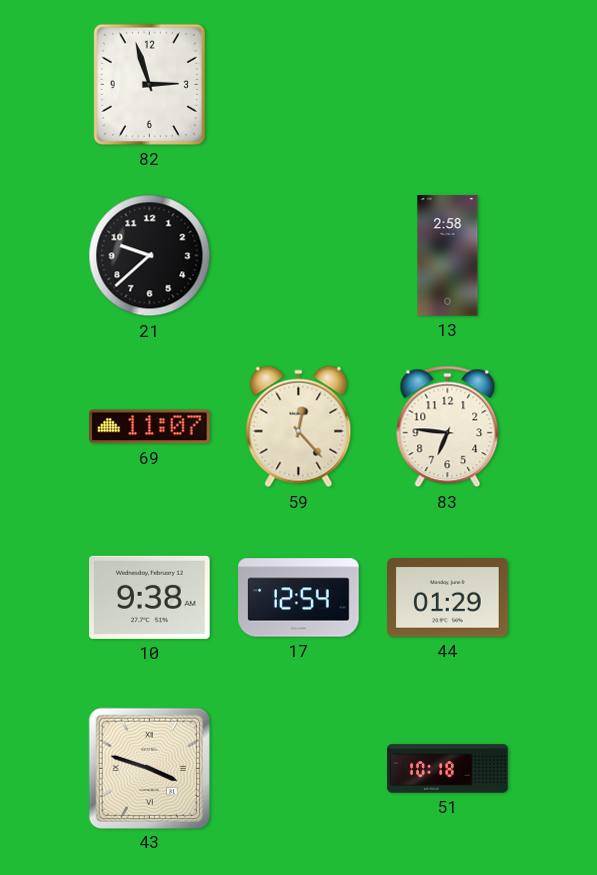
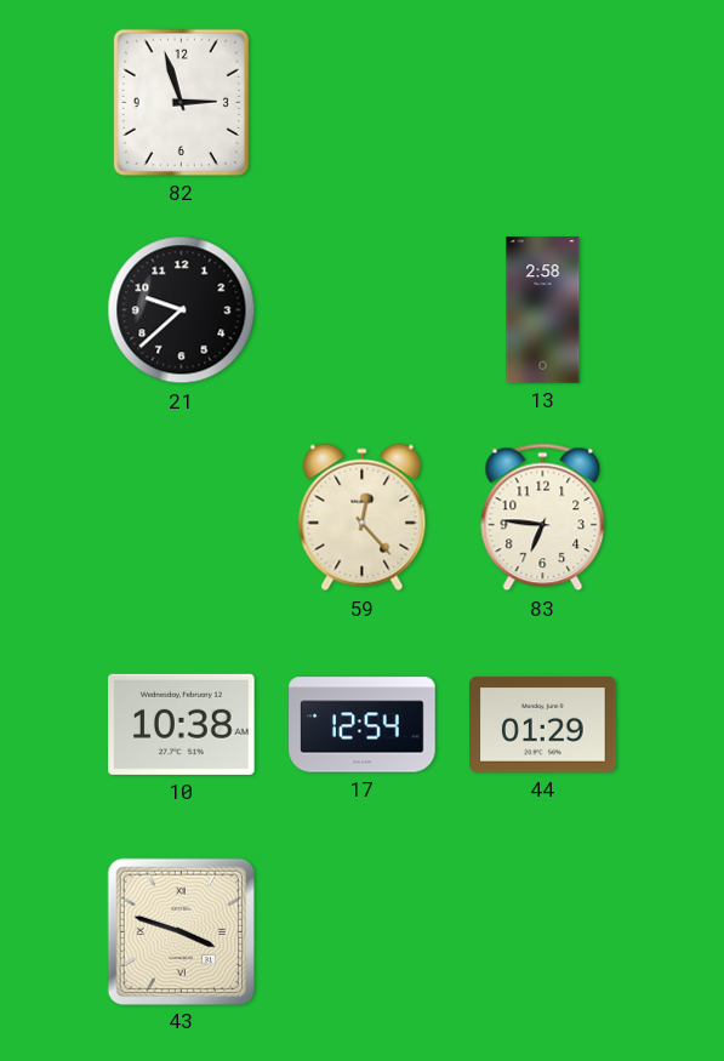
69: 11:07 -> none (150, 427)
10: 9:38 -> 10:38 (182, 724)
51: 10:18 -> none (448, 769)
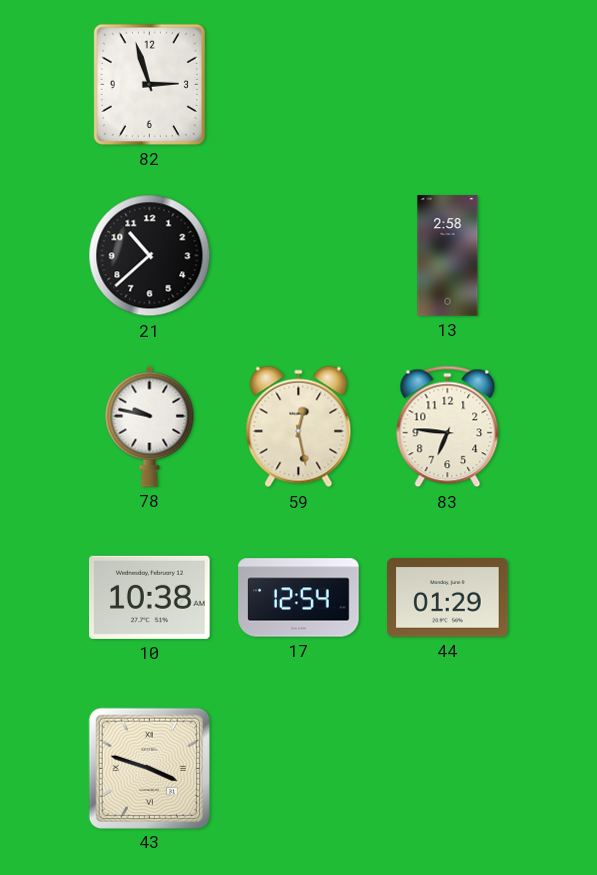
21: 9:38 -> 10:38 (150, 256)
78: none -> 9:47 (150, 426)
59: 12:23 -> 12:28 (299, 427)
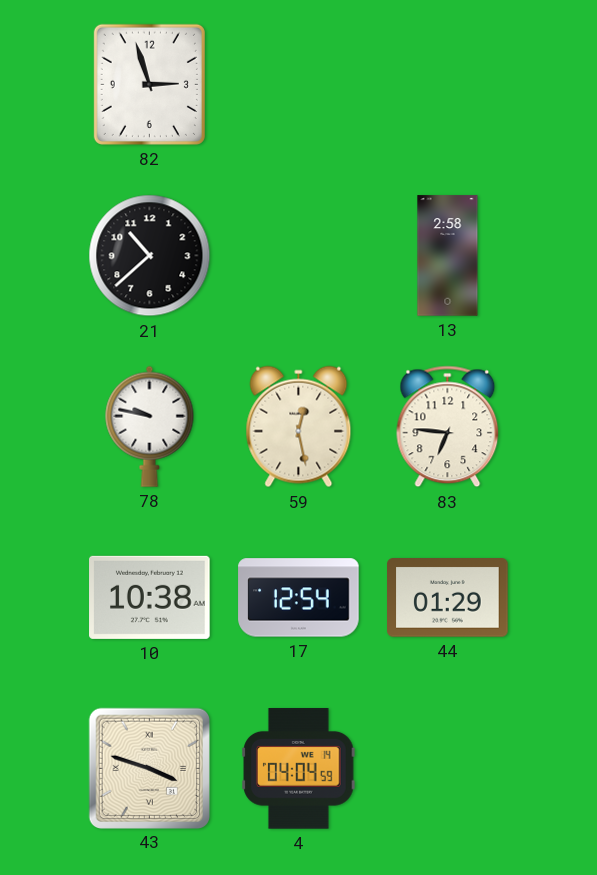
4: none -> 04:04 (299, 769)
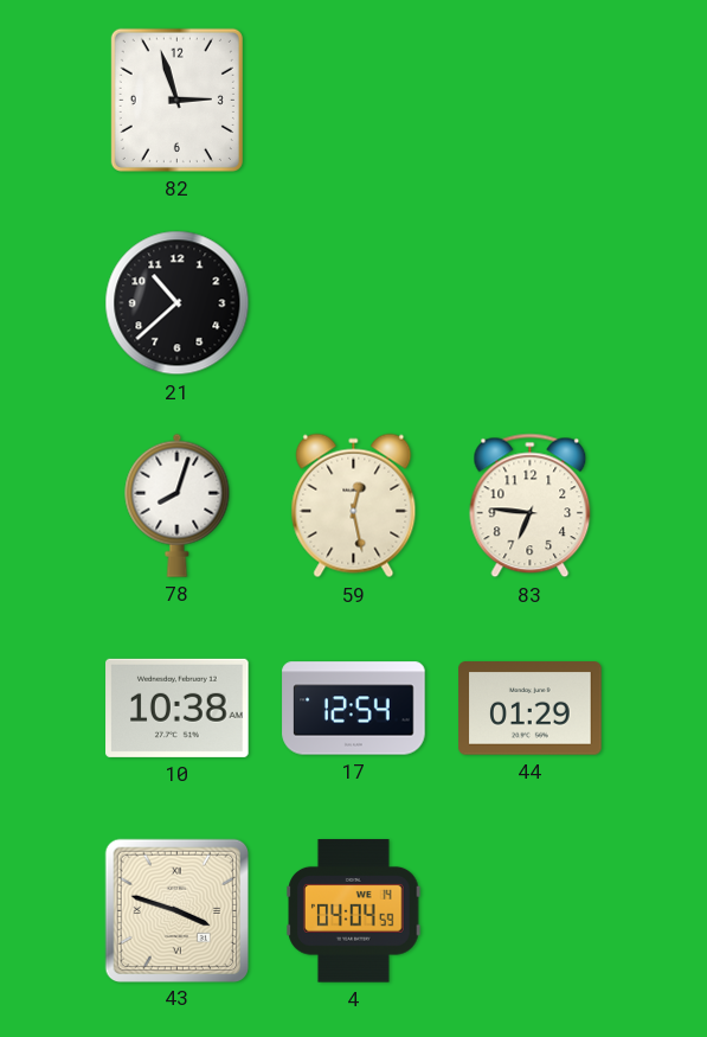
13: 2:58 -> none (448, 256)
78: 9:47 -> 8:03 (178, 505)
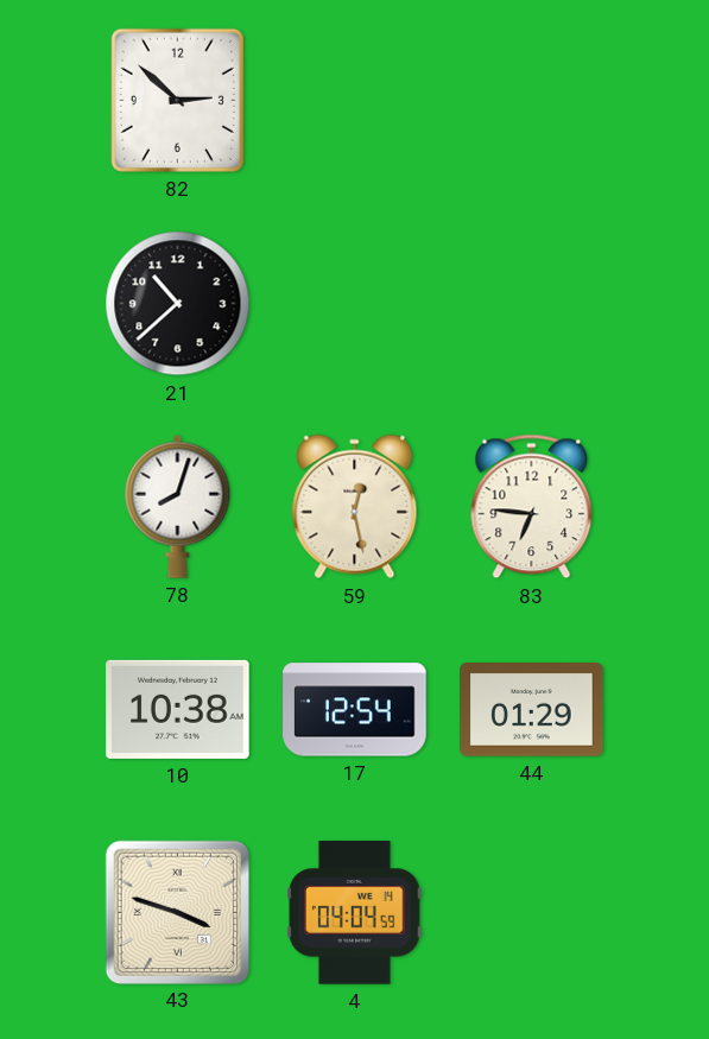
82: 2:57 -> 2:52 (177, 100)
